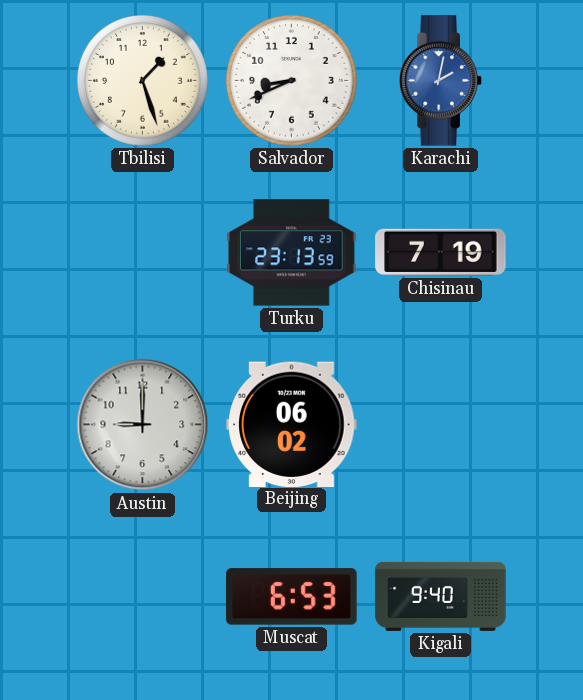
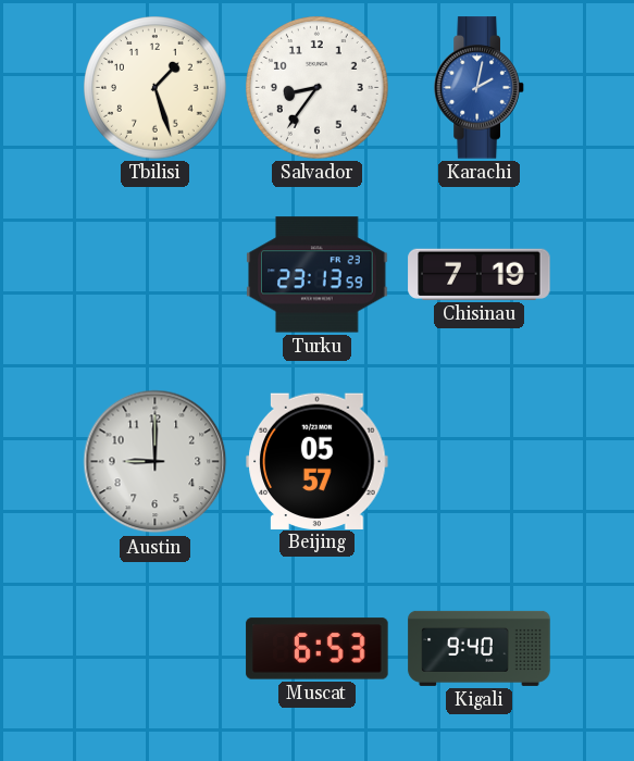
Salvador: 8:41 -> 8:36 (318, 88)
Beijing: 06:02 -> 05:57 (318, 461)
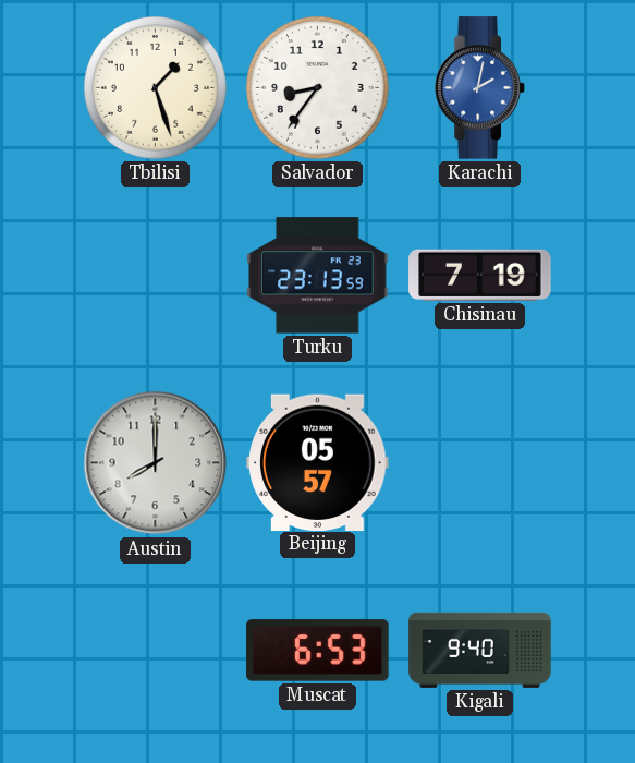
Austin: 9:00 -> 8:00 (156, 463)
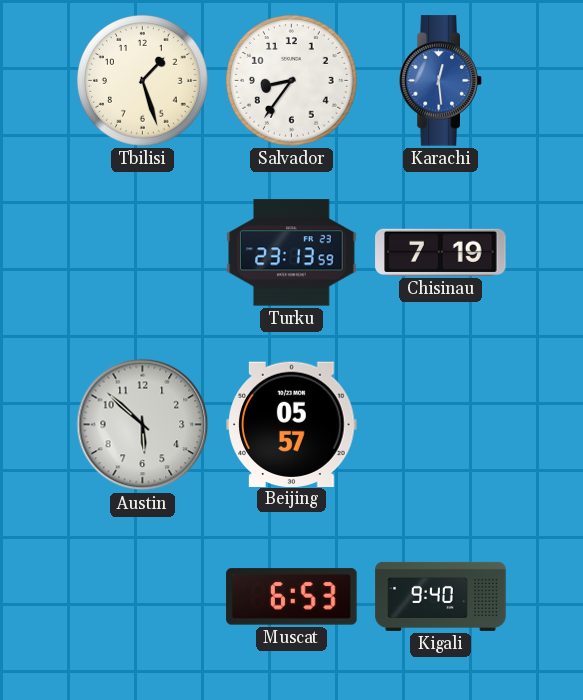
Karachi: 2:02 -> 12:29 (441, 81)
Austin: 8:00 -> 5:52 (143, 425)
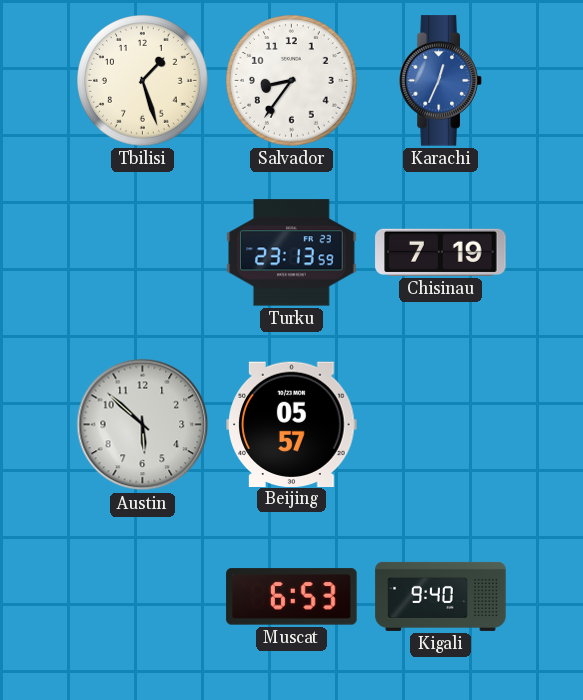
Karachi: 12:29 -> 12:34 (441, 81)
